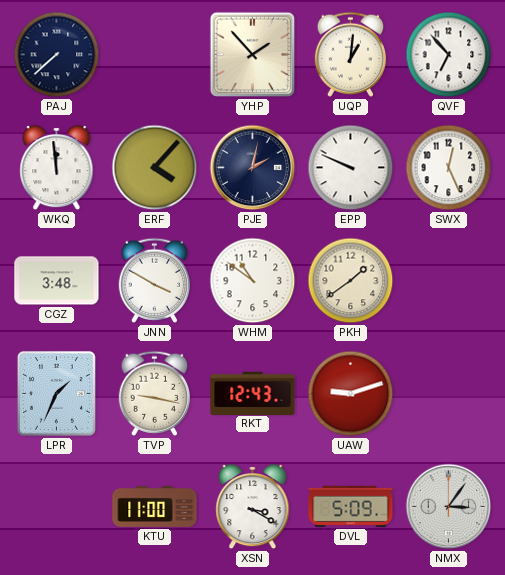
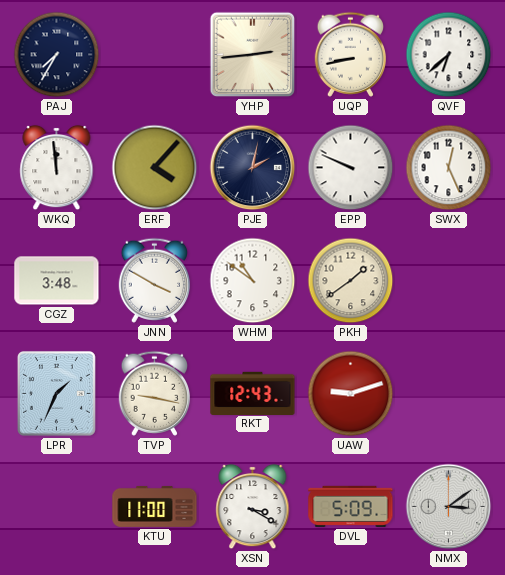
PAJ: 7:38 -> 7:35 (57, 55)
YHP: 1:53 -> 2:44 (253, 55)
UQP: 1:01 -> 8:43 (350, 54)
QVF: 6:53 -> 6:38 (449, 55)
NMX: 3:06 -> 3:09 (449, 507)
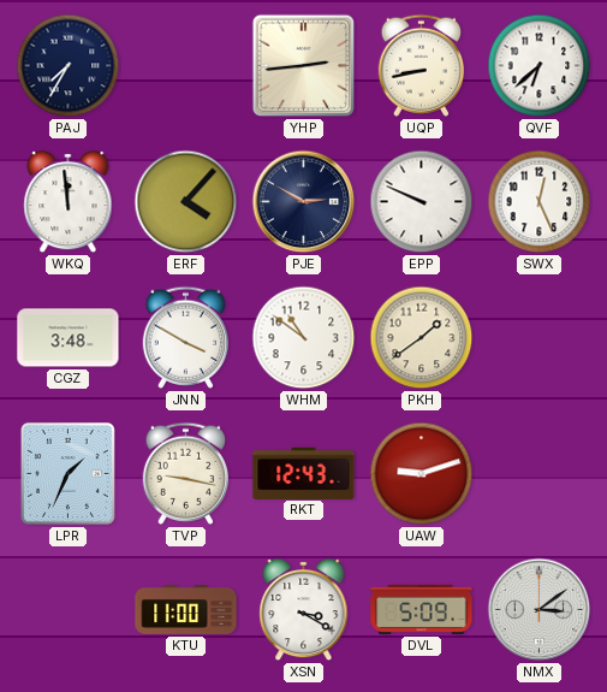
PJE: 2:02 -> 2:50 (304, 202)
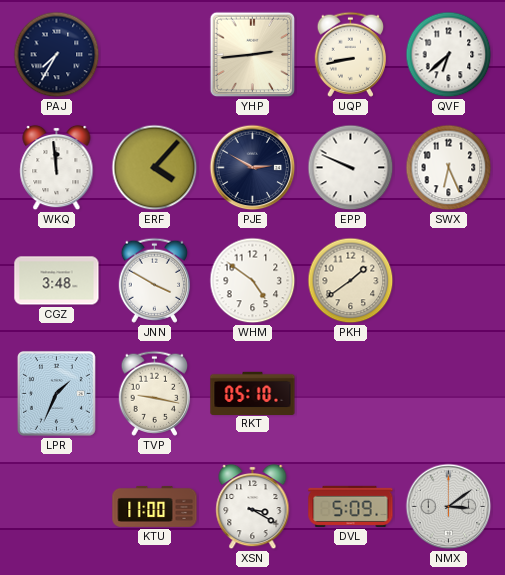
SWX: 12:26 -> 6:26 (449, 168)
WHM: 10:51 -> 4:51 (253, 281)
RKT: 12:43 -> 05:10 (253, 393)
UAW: 9:12 -> none (422, 474)
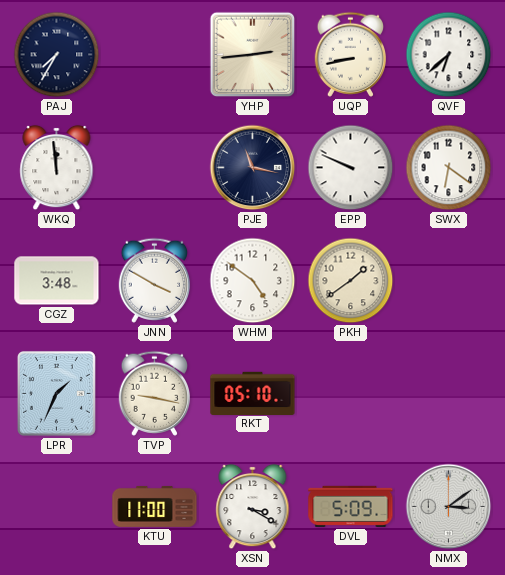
ERF: 4:07 -> none (155, 168)
PJE: 2:50 -> 11:17 (253, 168)
SWX: 6:26 -> 6:21 (449, 168)
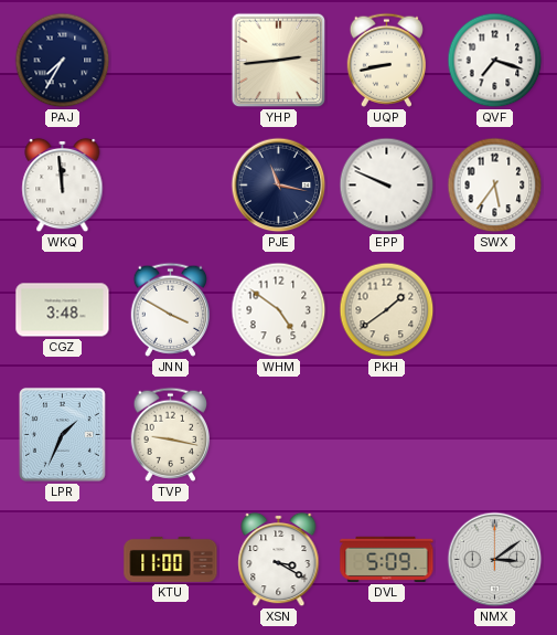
QVF: 6:38 -> 7:18 (495, 61)
SWX: 6:21 -> 5:36 (495, 186)
RKT: 05:10 -> none (253, 393)
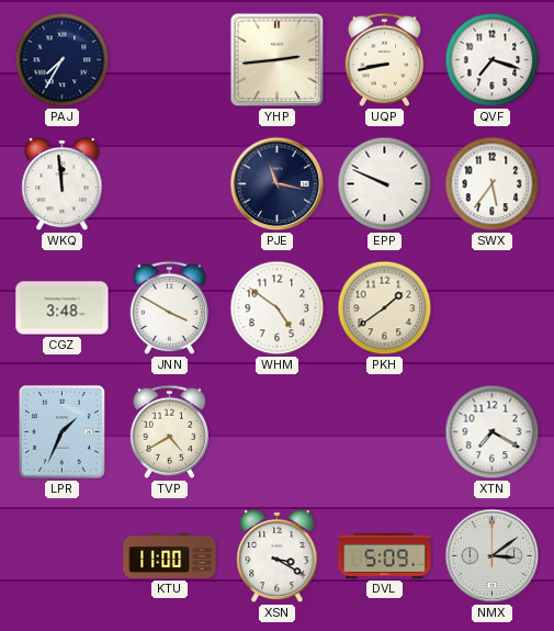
TVP: 9:17 -> 4:40 (169, 431)
XTN: none -> 7:20 (493, 432)
